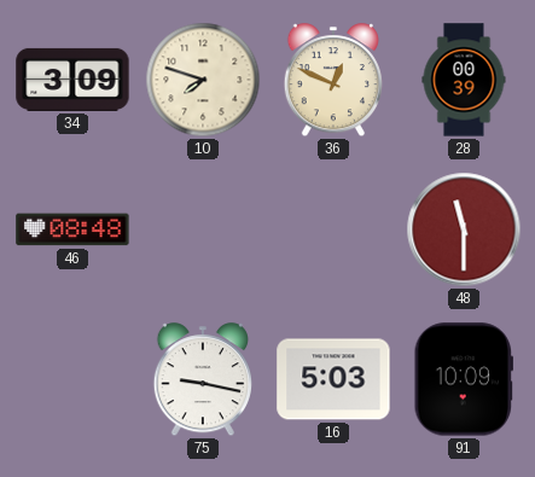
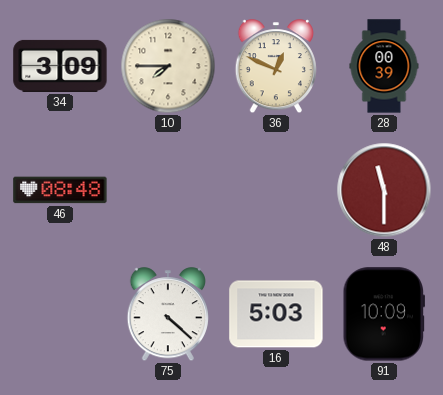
10: 7:48 -> 7:45 (168, 66)
75: 9:17 -> 4:22 (167, 315)
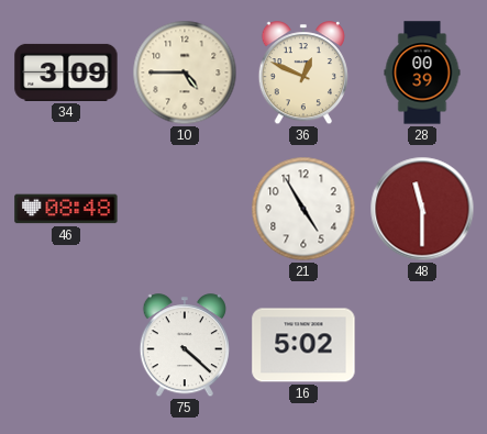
10: 7:45 -> 4:45 (185, 73)
21: none -> 4:55 (303, 209)
16: 5:03 -> 5:02 (303, 345)
91: 10:09 -> none (383, 314)
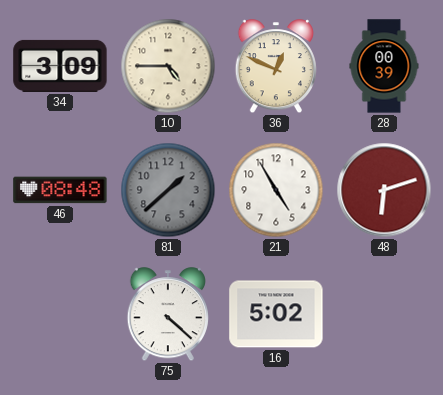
81: none -> 1:38 (168, 190)
48: 11:30 -> 6:12 (384, 190)
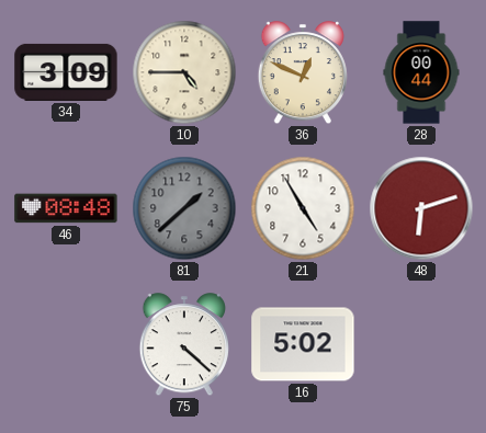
28: 00:39 -> 00:44 (421, 72)
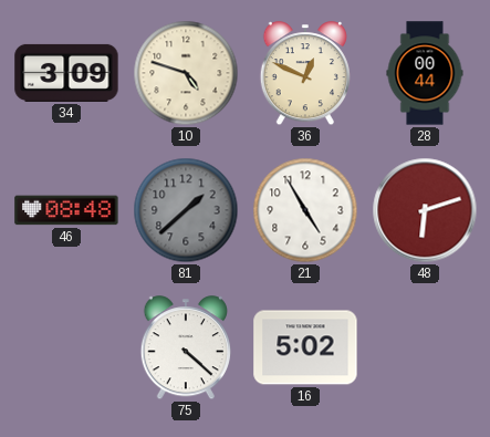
10: 4:45 -> 4:48 (186, 73)
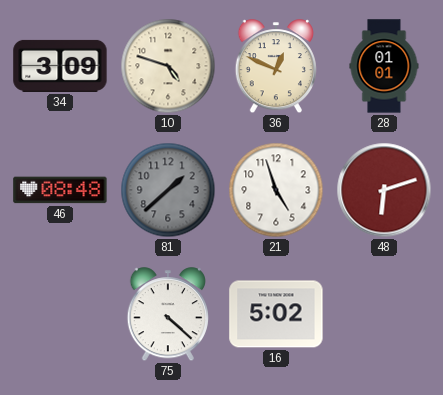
28: 00:44 -> 01:01 (384, 66)
21: 4:55 -> 4:57 (276, 190)
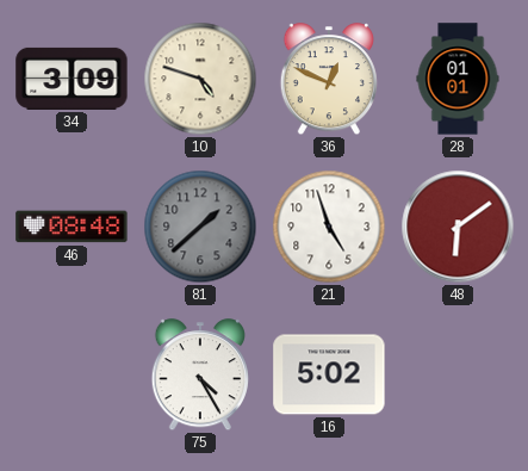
48: 6:12 -> 6:09 (458, 227)
75: 4:22 -> 4:25 (199, 376)
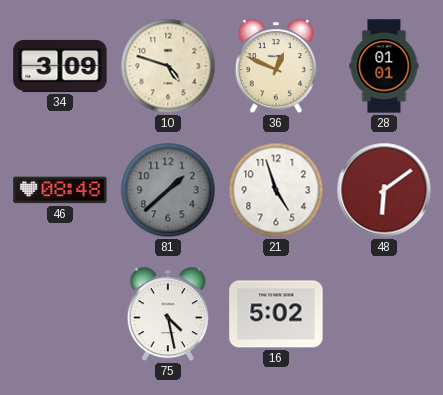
75: 4:25 -> 4:28 (167, 315)
